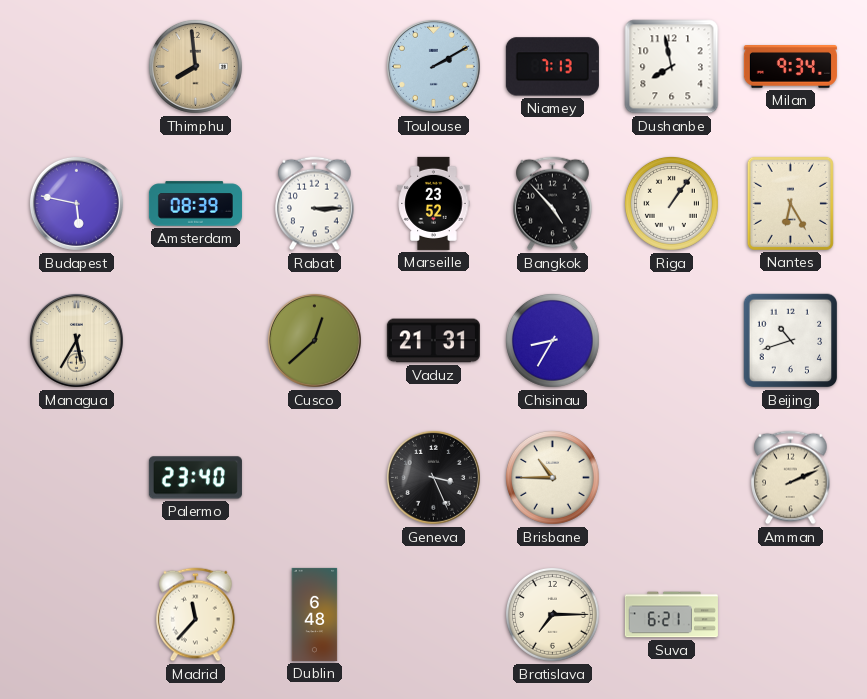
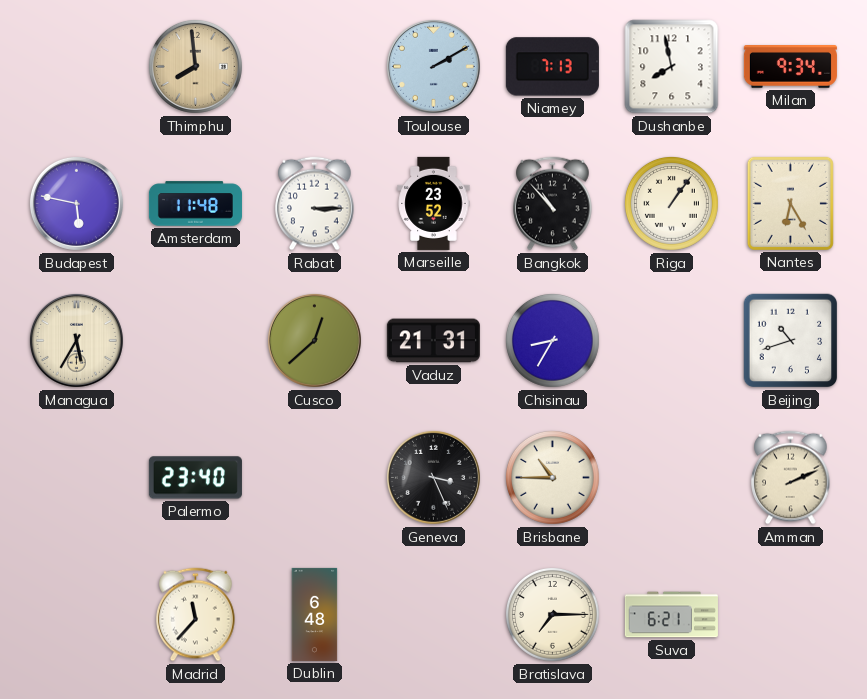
Amsterdam: 08:39 -> 11:48 (195, 204)
Bangkok: 4:53 -> 10:53 (553, 204)
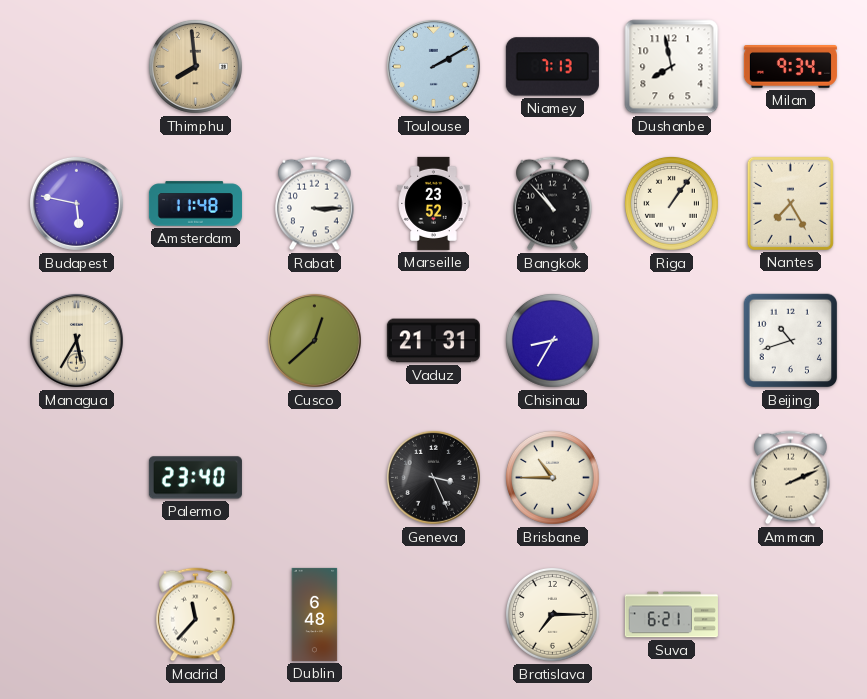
Nantes: 6:25 -> 7:25 (790, 203)
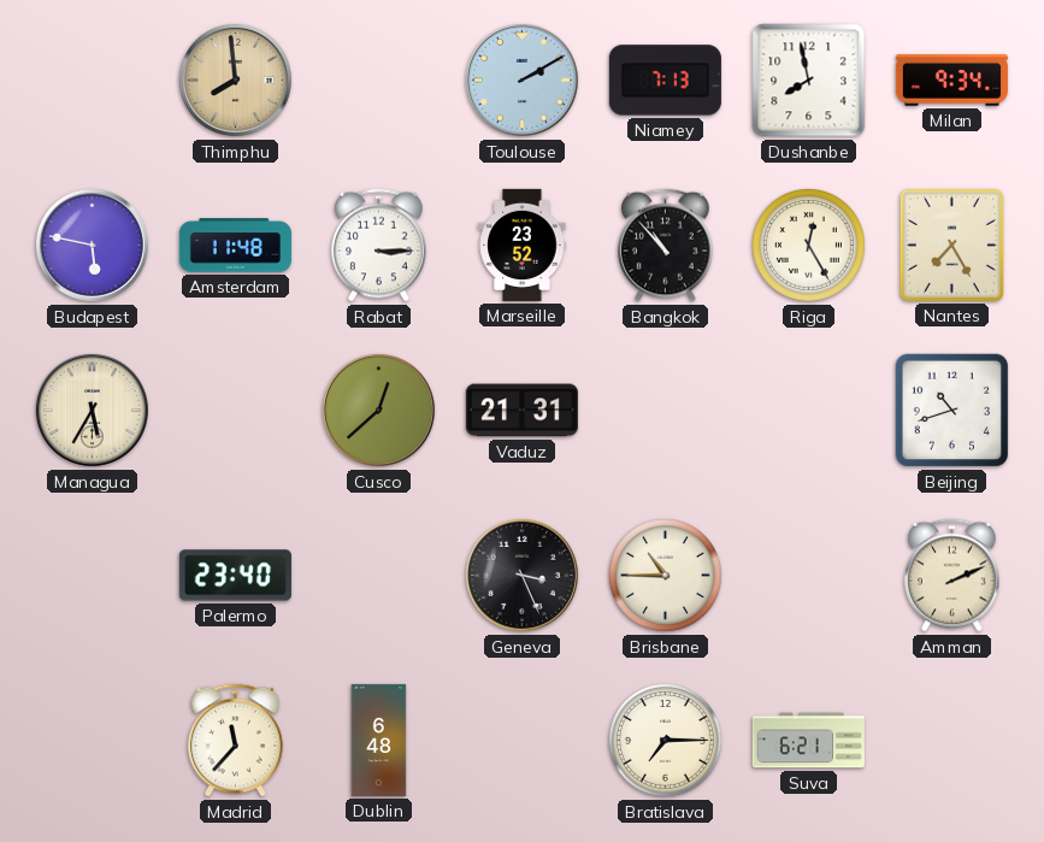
Riga: 1:06 -> 12:25 (808, 245)
Chisinau: 8:35 -> none (552, 340)
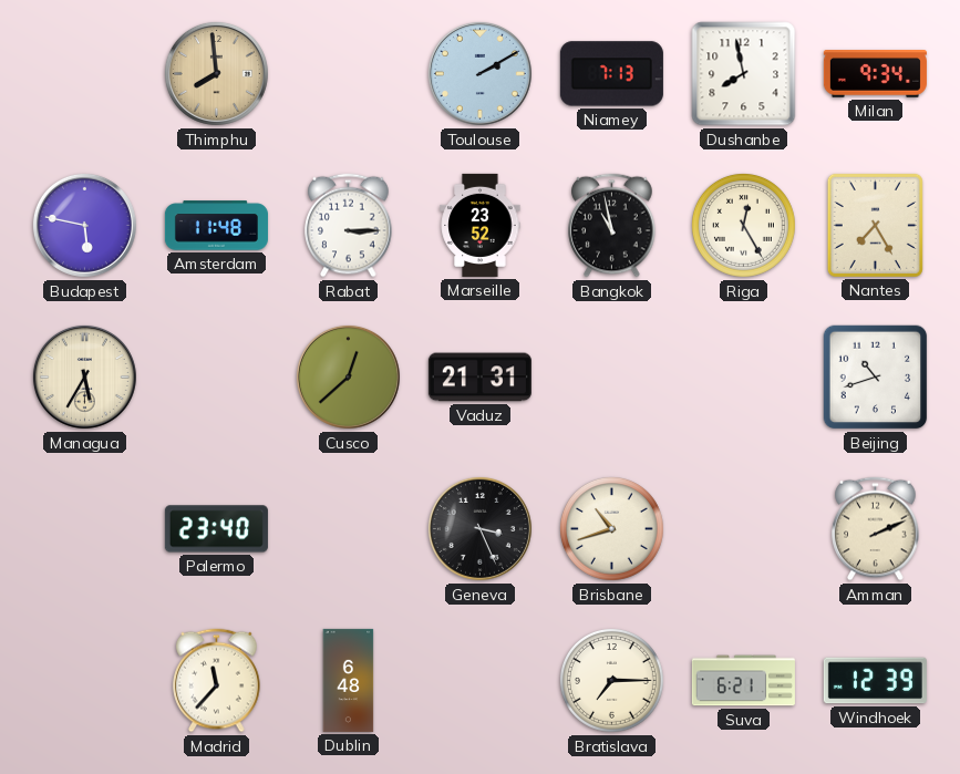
Bangkok: 10:53 -> 10:58 (612, 226)
Brisbane: 10:45 -> 10:42 (611, 528)
Windhoek: none -> 12:39 (875, 681)
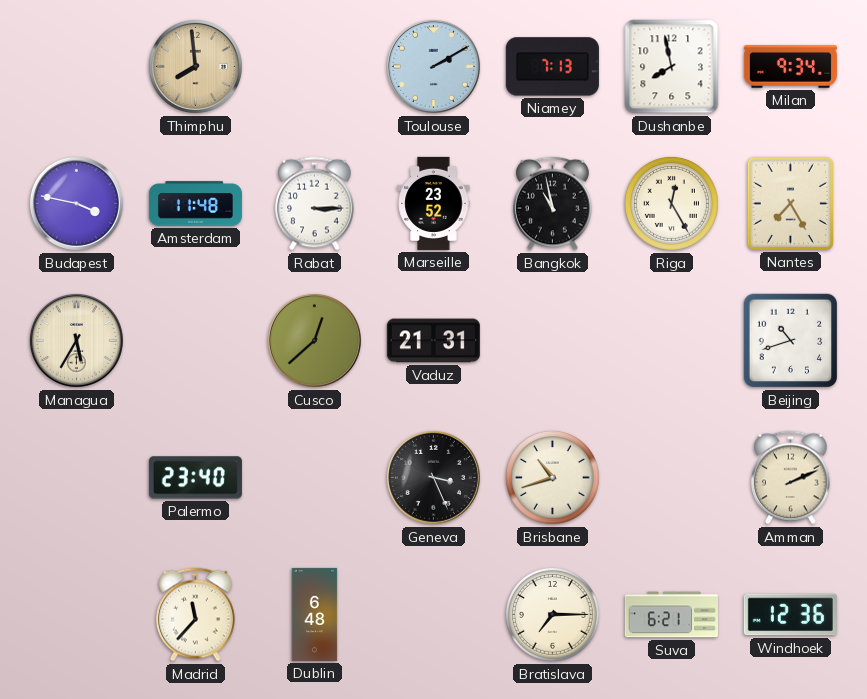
Budapest: 5:47 -> 3:47 (76, 203)
Windhoek: 12:39 -> 12:36 (790, 615)
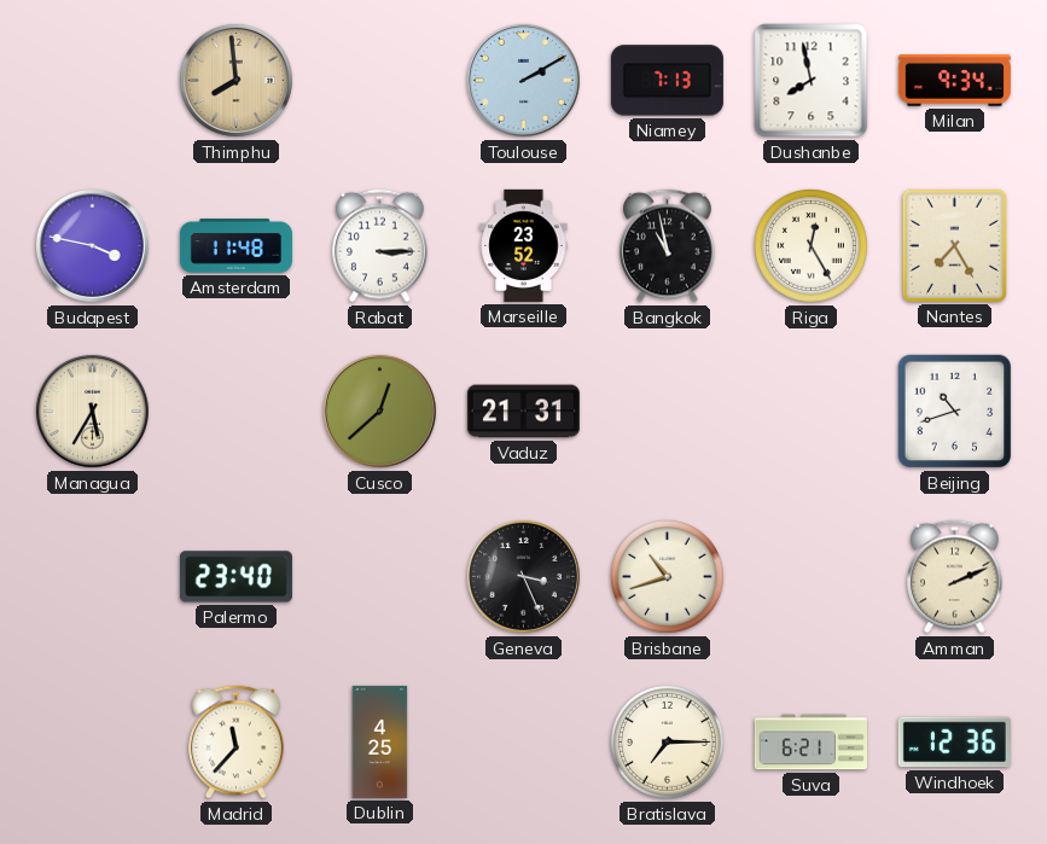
Dublin: 6:48 -> 4:25 (380, 741)
